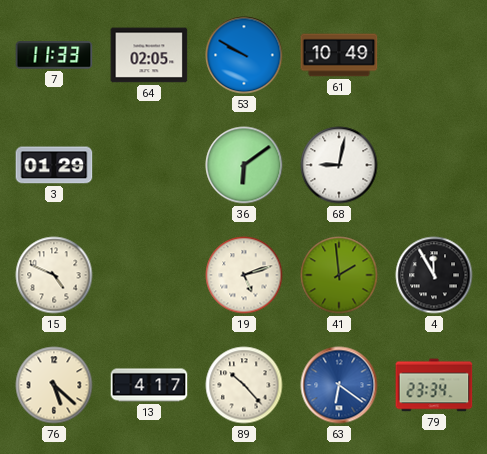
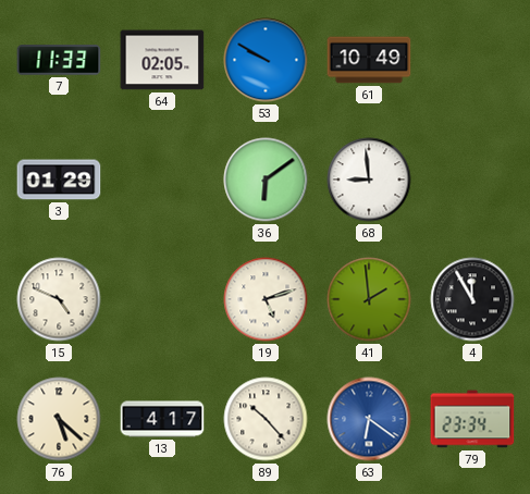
68: 9:02 -> 8:59 (369, 180)
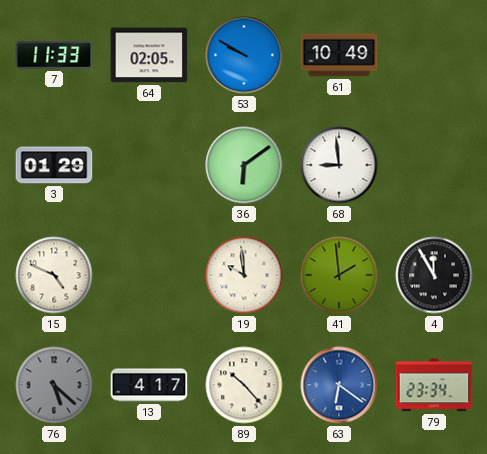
19: 5:12 -> 9:59 (244, 275)
76 dial: cream -> grey (54, 385)
